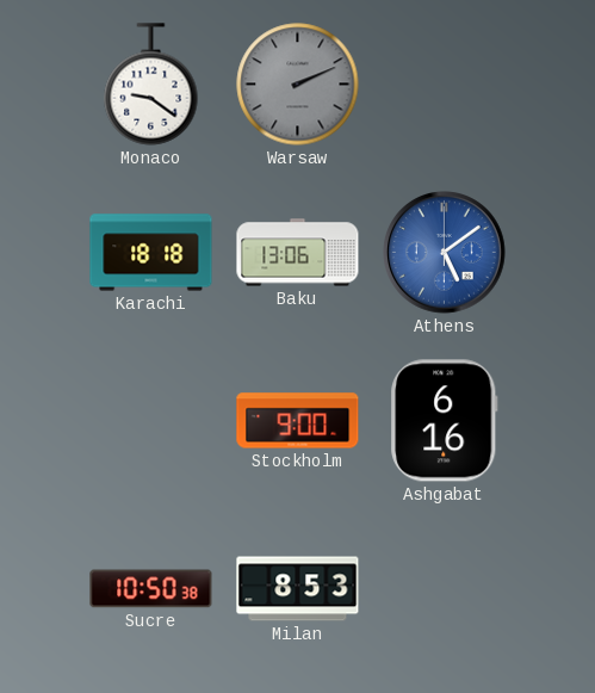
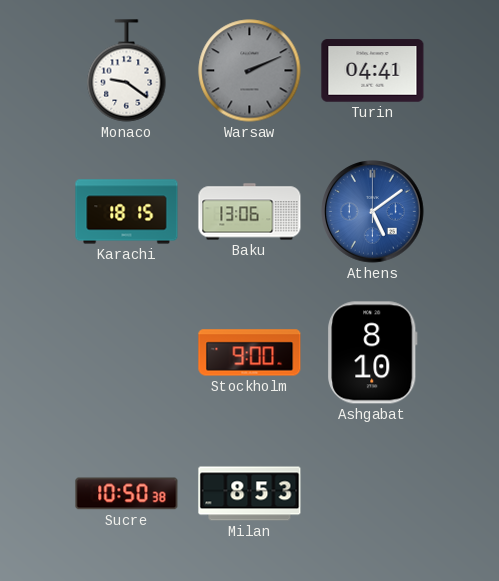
Turin: none -> 04:41 (373, 71)
Karachi: 18:18 -> 18:15 (127, 212)
Ashgabat: 6:16 -> 8:10 (373, 353)
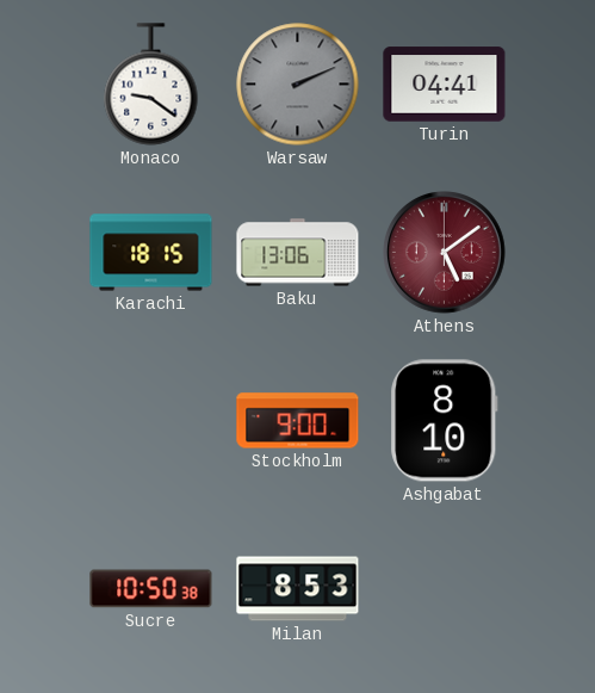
Athens dial: blue -> burgundy (445, 253)
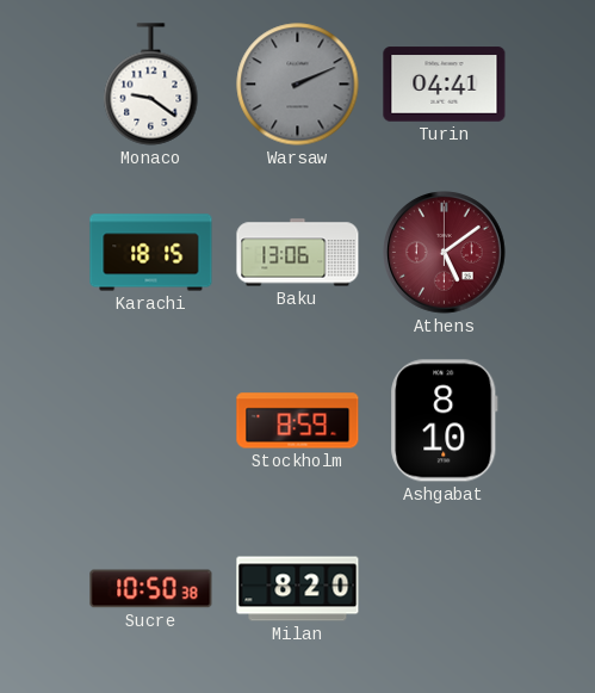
Stockholm: 9:00 -> 8:59 (298, 421)
Milan: 8:53 -> 8:20 (298, 589)
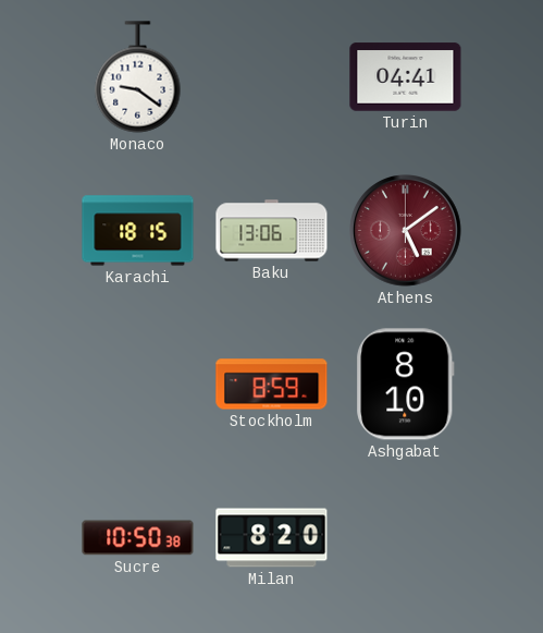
Warsaw: 2:11 -> none (298, 85)
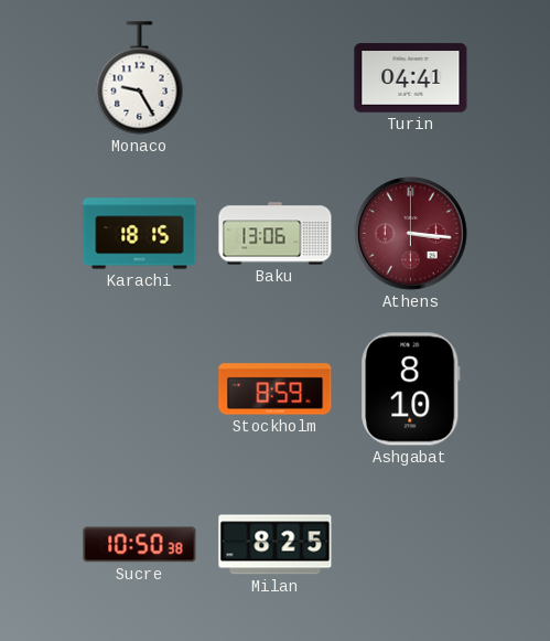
Monaco: 9:21 -> 9:25 (140, 78)
Athens: 5:09 -> 3:16 (411, 234)
Milan: 8:20 -> 8:25 (276, 545)
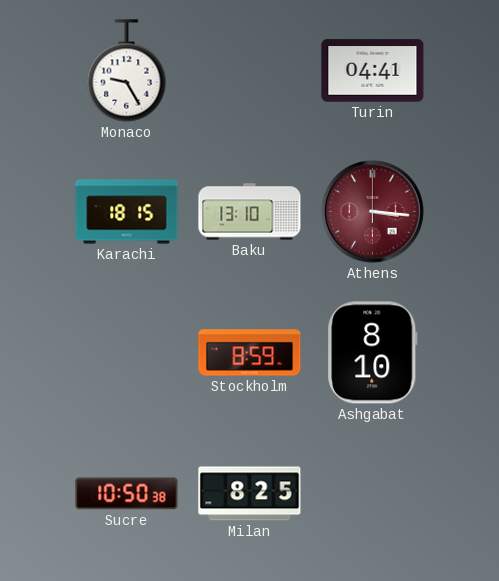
Baku: 13:06 -> 13:10 (250, 212)
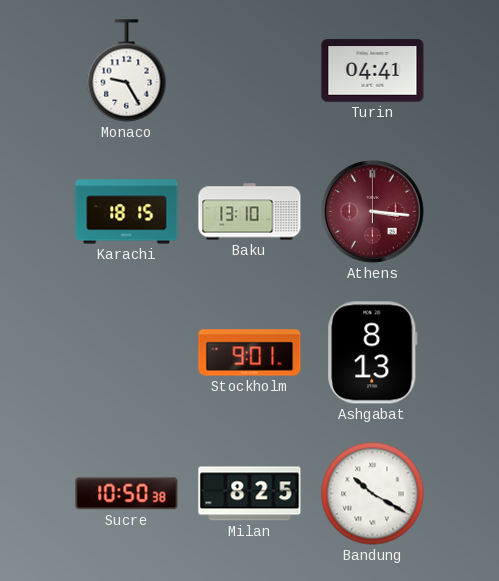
Stockholm: 8:59 -> 9:01 (250, 353)
Ashgabat: 8:10 -> 8:13 (373, 353)
Bandung: none -> 10:20 (373, 494)
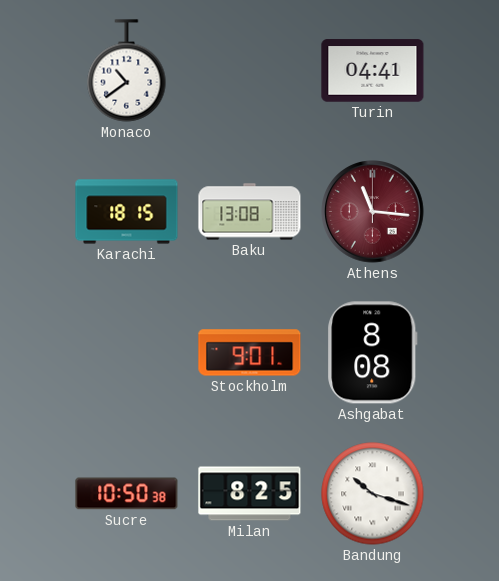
Monaco: 9:25 -> 10:39 (127, 71)
Baku: 13:10 -> 13:08 (250, 212)
Athens: 3:16 -> 11:16 (373, 212)
Ashgabat: 8:13 -> 8:08 (373, 353)
Bandung: 10:20 -> 10:18 (373, 494)
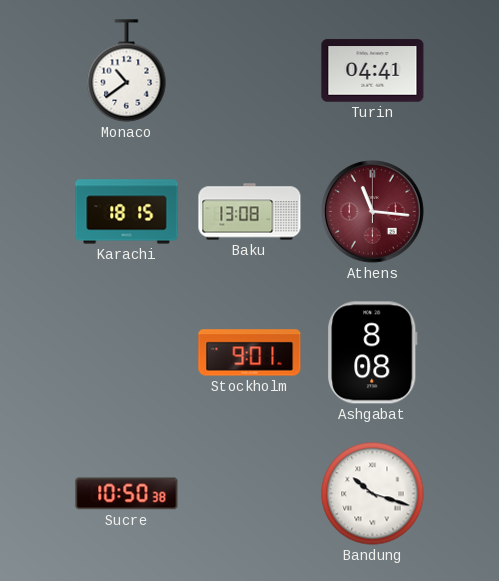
Milan: 8:25 -> none (250, 494)
